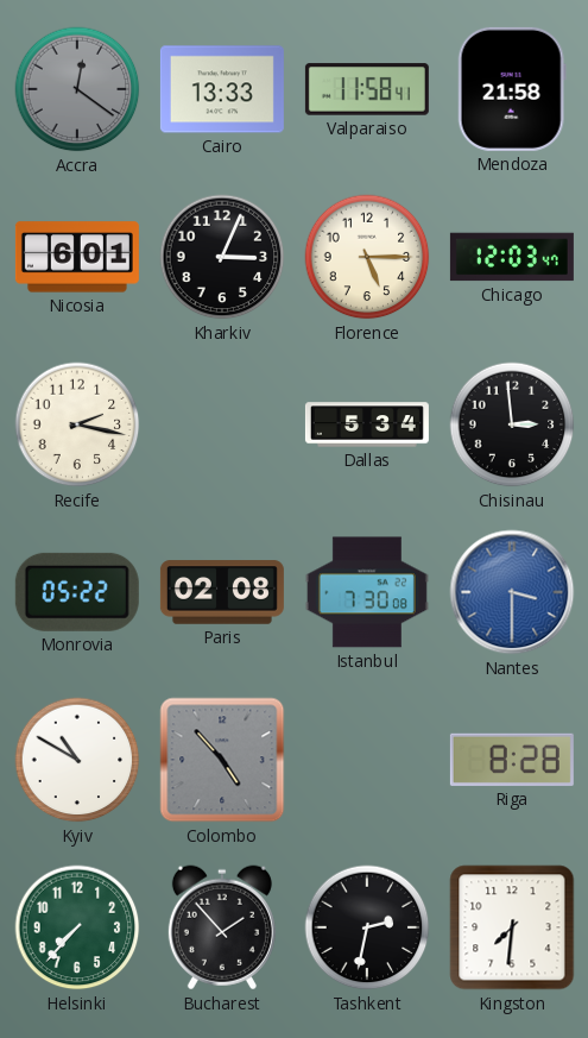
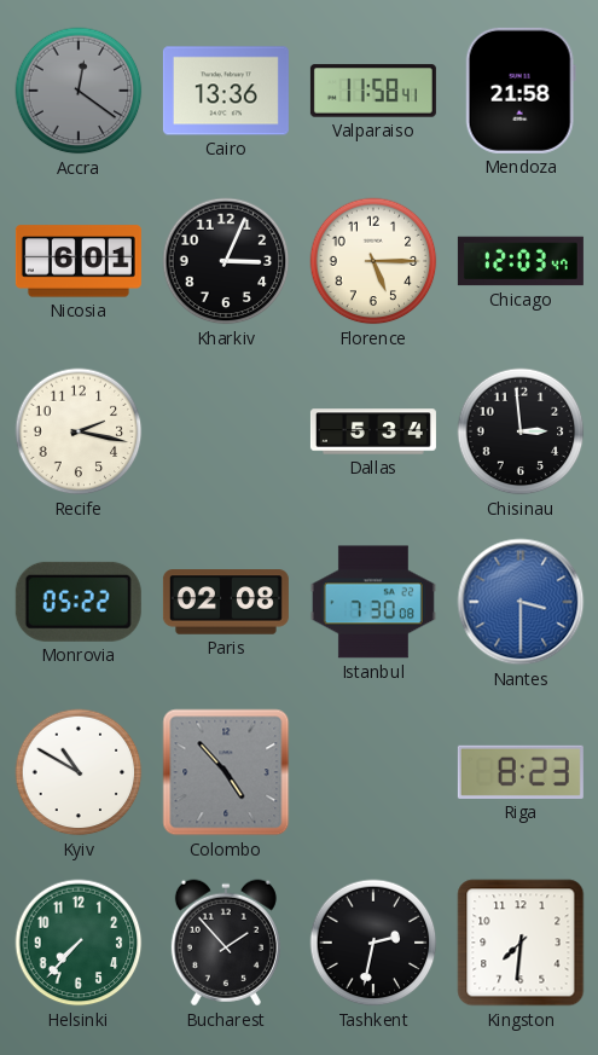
Cairo: 13:33 -> 13:36 (226, 91)
Riga: 8:28 -> 8:23 (521, 772)
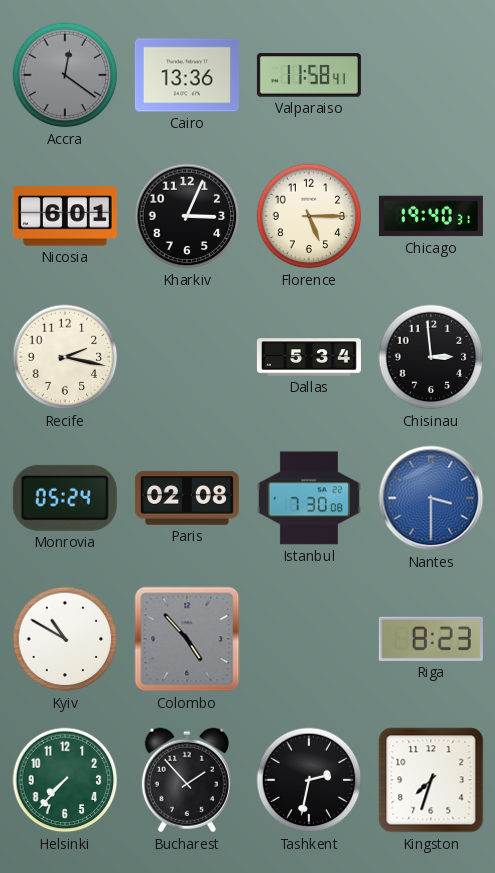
Mendoza: 21:58 -> none (521, 91)
Chicago: 12:03 -> 19:40 (431, 216)
Monrovia: 05:22 -> 05:24 (65, 498)
Kingston: 7:31 -> 7:33 (431, 780)
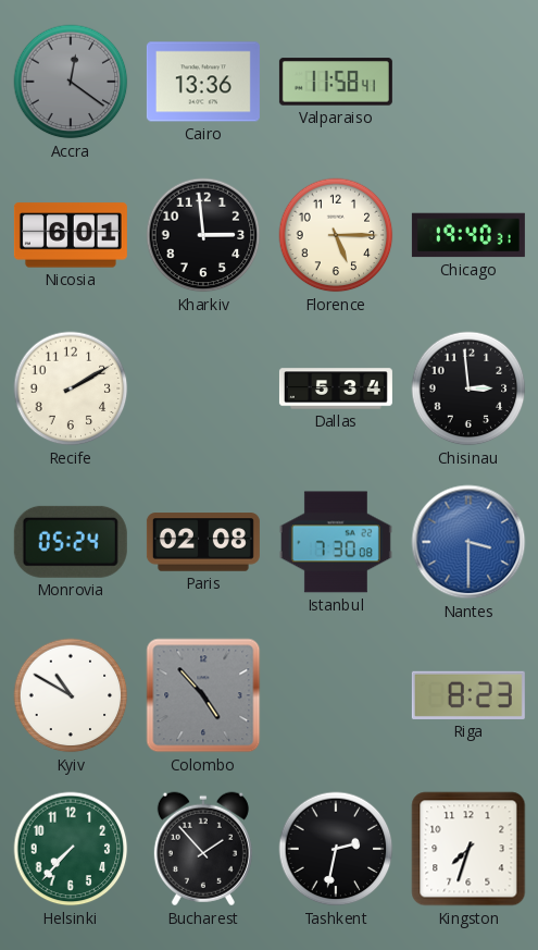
Kharkiv: 3:04 -> 2:59 (203, 235)
Recife: 2:17 -> 2:10 (71, 388)
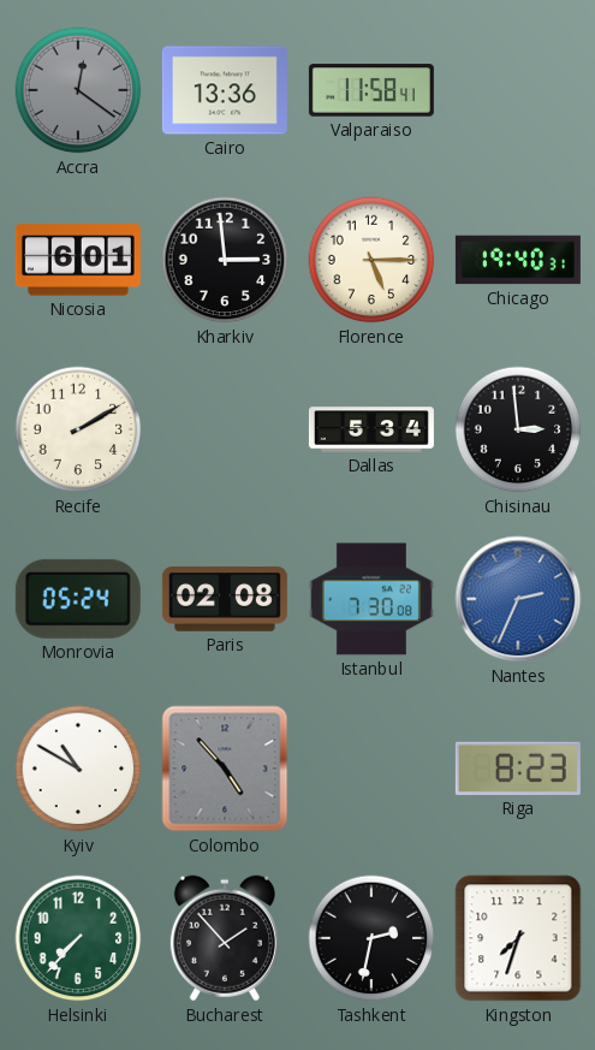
Nantes: 3:30 -> 2:34 (518, 599)
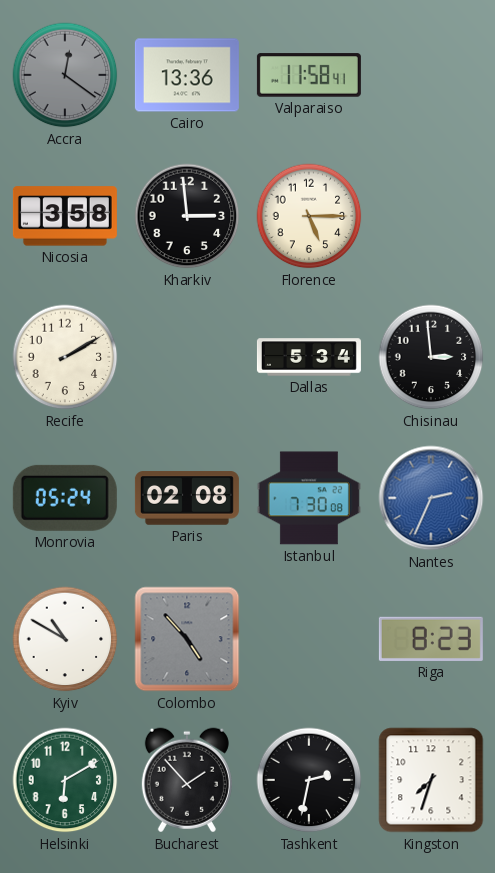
Nicosia: 6:01 -> 3:58 (65, 216)
Chicago: 19:40 -> none (518, 260)
Helsinki: 7:37 -> 6:10 (65, 780)
